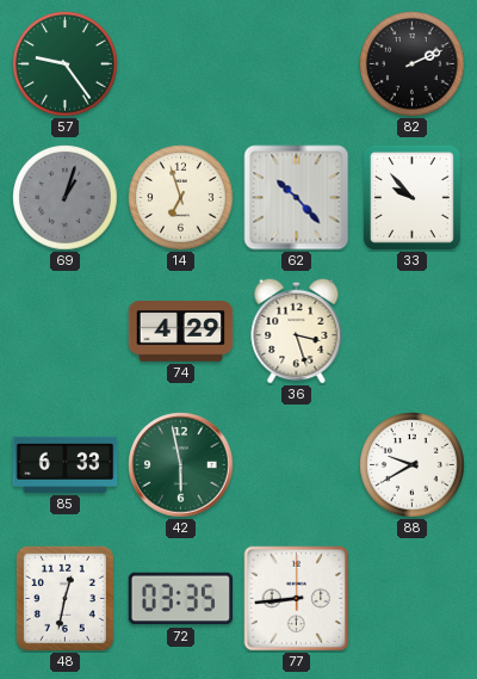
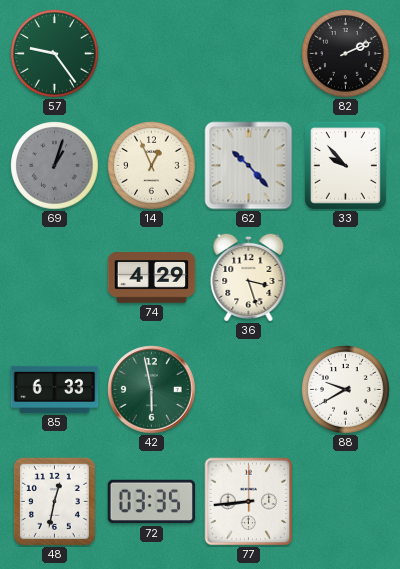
14: 6:57 -> 12:56 (152, 166)
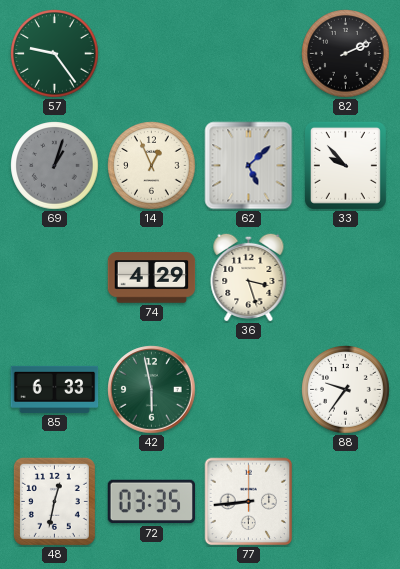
62: 10:23 -> 5:08 (249, 166)
88: 9:40 -> 9:36 (346, 390)
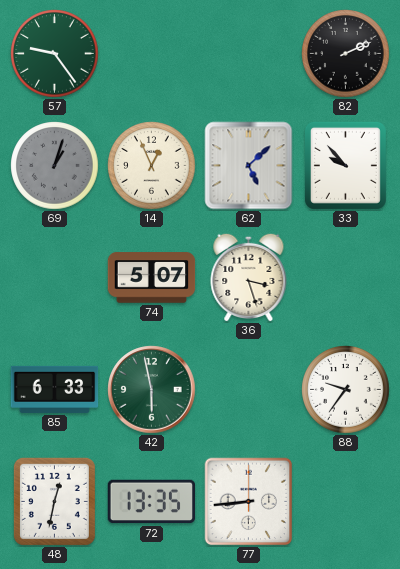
74: 4:29 -> 5:07 (152, 278)
72: 03:35 -> 13:35 (152, 502)
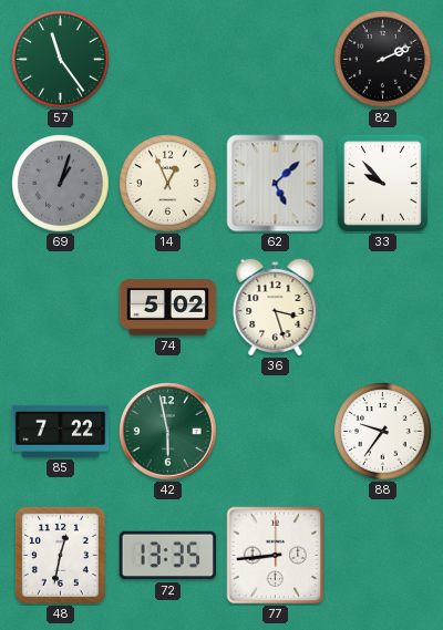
57: 9:24 -> 11:24 (61, 60)
74: 5:07 -> 5:02 (168, 308)
85: 6:33 -> 7:22 (61, 431)
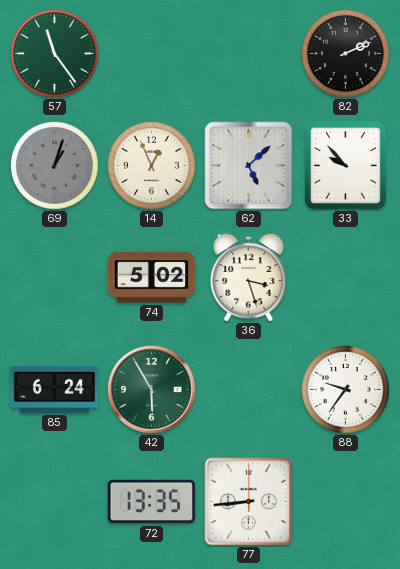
85: 7:22 -> 6:24 (55, 389)
42: 5:58 -> 5:55 (152, 390)
48: 12:32 -> none (60, 555)
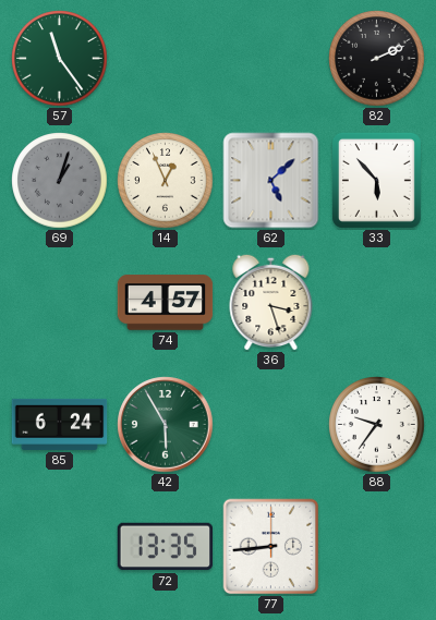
33: 9:53 -> 5:53 (376, 180)
74: 5:02 -> 4:57 (166, 303)
